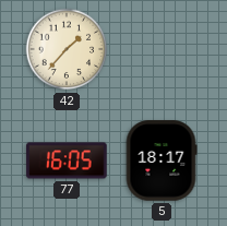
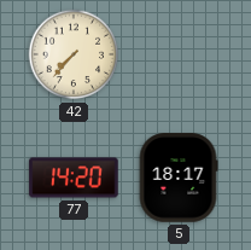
42: 1:37 -> 7:37 (74, 54)
77: 16:05 -> 14:20 (74, 178)
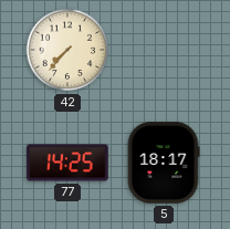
77: 14:20 -> 14:25 (67, 163)
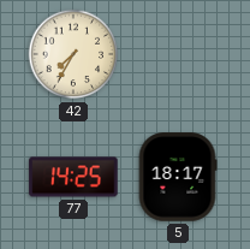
42: 7:37 -> 7:35 (73, 54)
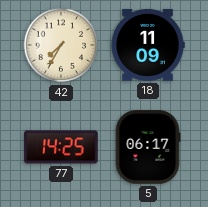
18: none -> 11:09 (148, 45)
5: 18:17 -> 06:17 (148, 147)
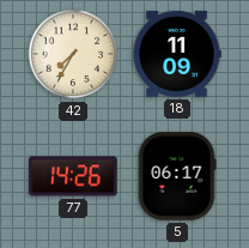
77: 14:25 -> 14:26 (73, 176)
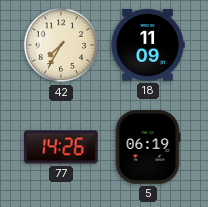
5: 06:17 -> 06:19 (148, 147)
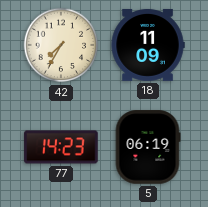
77: 14:26 -> 14:23 (61, 147)
